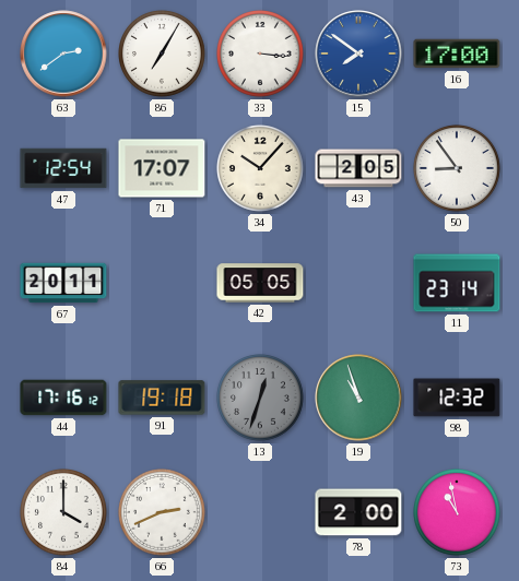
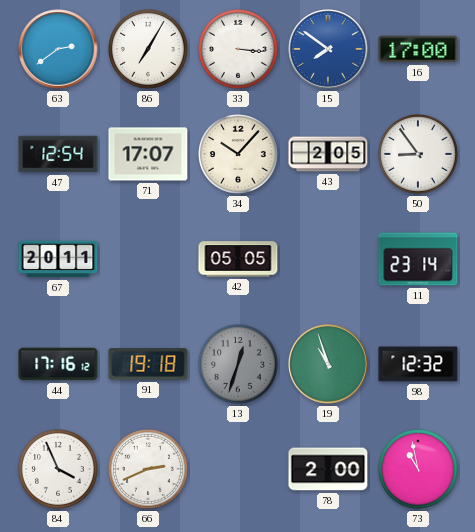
84: 4:00 -> 3:56 (59, 470)
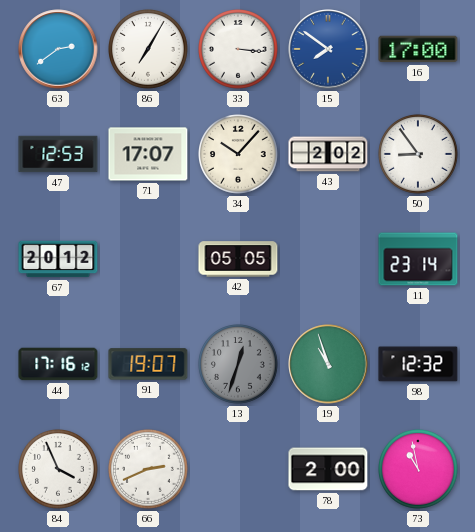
47: 12:54 -> 12:53 (58, 154)
43: 2:05 -> 2:02 (328, 154)
67: 20:11 -> 20:12 (58, 259)
91: 19:18 -> 19:07 (148, 364)
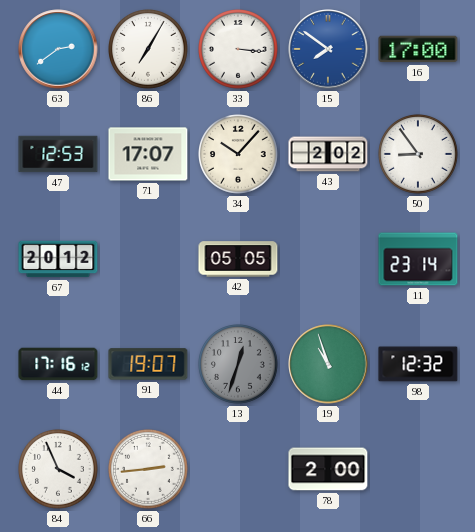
66: 2:41 -> 2:44 (149, 470)
73: 10:58 -> none (419, 470)
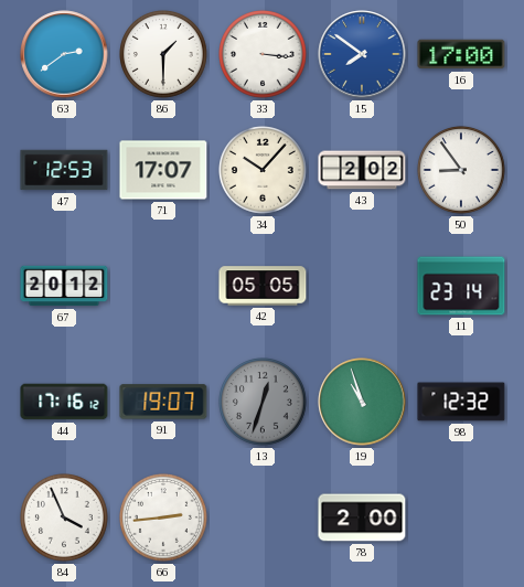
86: 7:05 -> 1:30 (164, 55)
